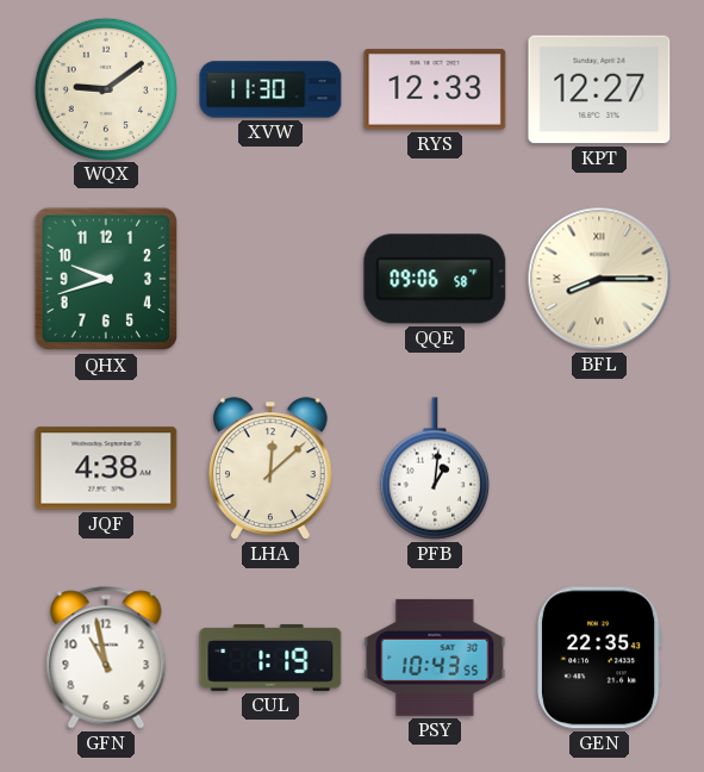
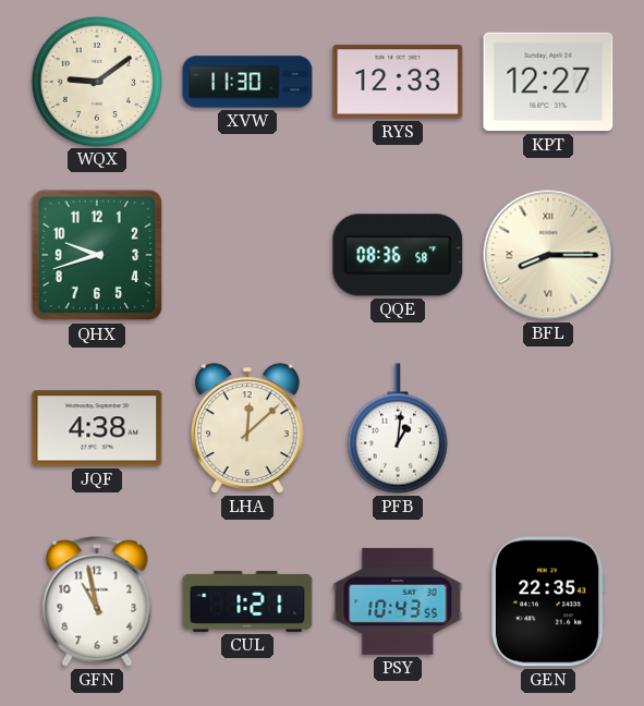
QQE: 09:06 -> 08:36 (398, 255)
CUL: 1:19 -> 1:21 (247, 601)
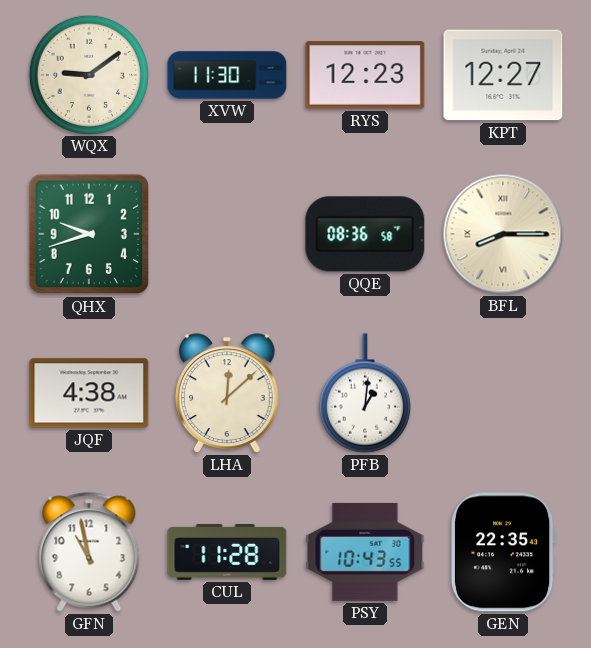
RYS: 12:33 -> 12:23 (365, 75)
CUL: 1:21 -> 11:28 (227, 552)
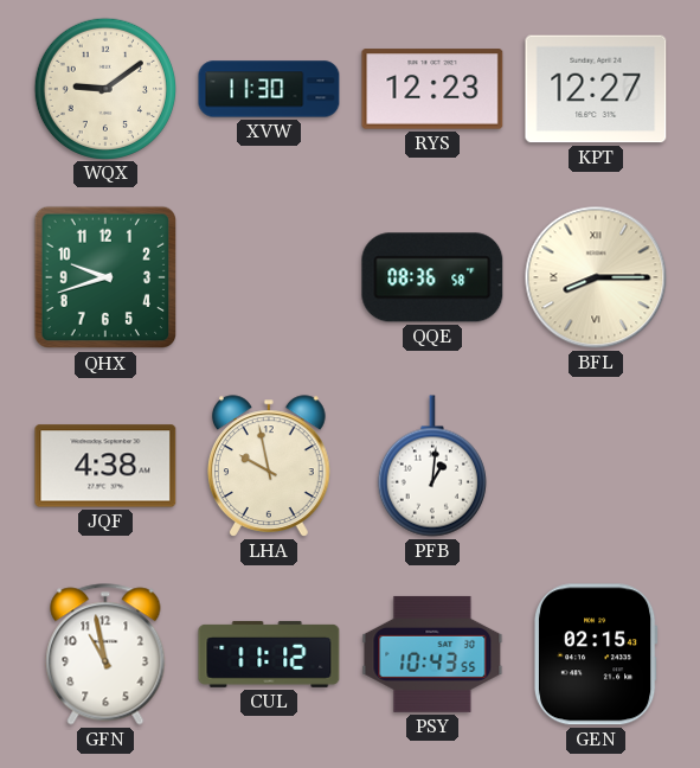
LHA: 12:08 -> 9:58 (269, 466)
CUL: 11:28 -> 11:12 (269, 654)
GEN: 22:35 -> 02:15 (596, 654)
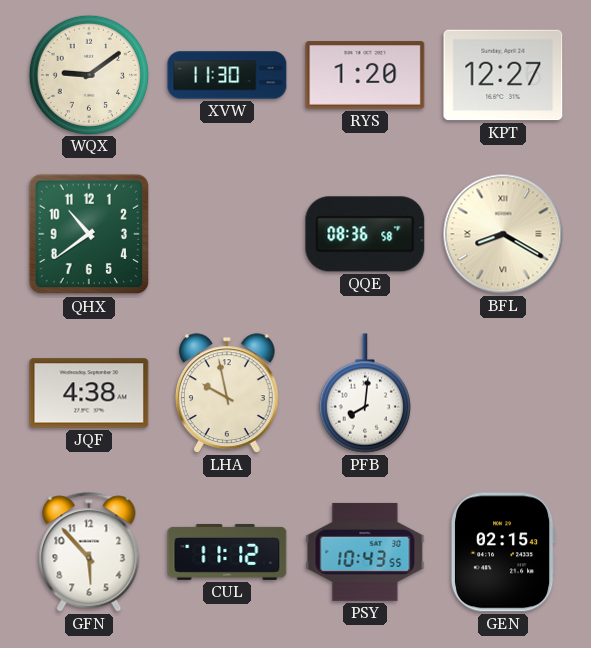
RYS: 12:23 -> 1:20 (365, 75)
QHX: 9:42 -> 10:39 (89, 234)
BFL: 8:15 -> 8:20 (503, 234)
PFB: 1:01 -> 8:01 (365, 393)
GFN: 10:58 -> 5:53 (89, 552)
